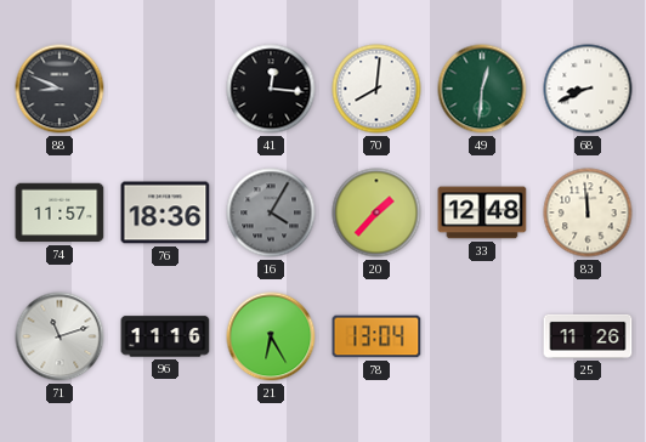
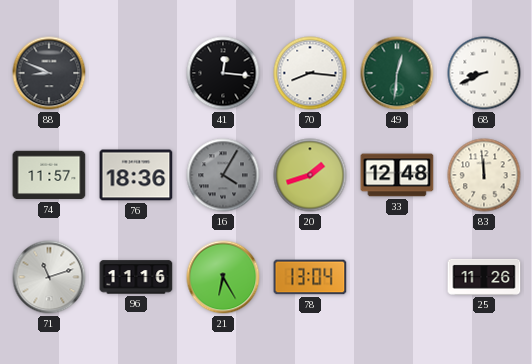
70: 8:01 -> 8:16 (310, 73)
20: 1:37 -> 1:42 (310, 175)
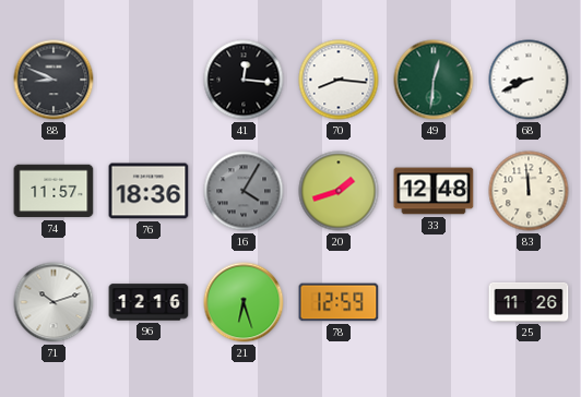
71: 11:12 -> 10:12 (54, 302)
96: 11:16 -> 12:16 (149, 302)
21: 6:25 -> 6:27 (244, 302)
78: 13:04 -> 12:59 (339, 302)
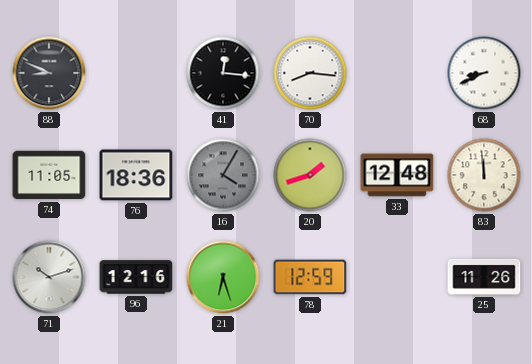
49: 12:31 -> none (434, 80)
74: 11:57 -> 11:05 (49, 175)
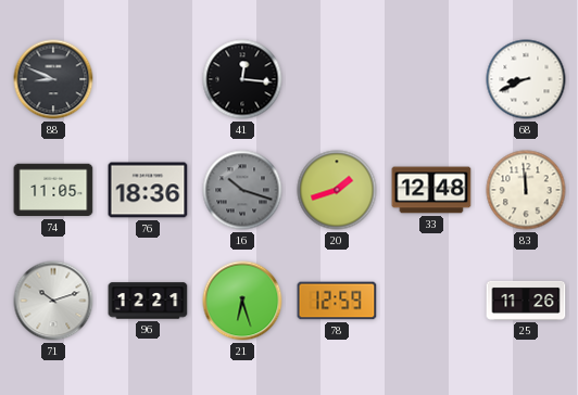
70: 8:16 -> none (310, 73)
16: 4:05 -> 10:18 (242, 190)
96: 12:16 -> 12:21 (148, 301)
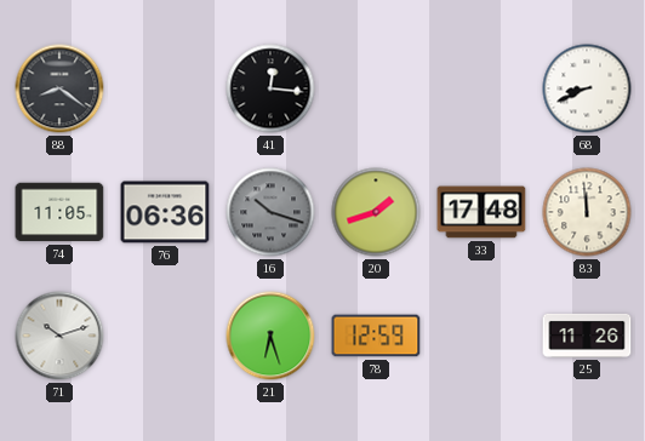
88: 8:49 -> 8:21 (59, 88)
76: 18:36 -> 06:36 (165, 212)
33: 12:48 -> 17:48 (481, 212)
96: 12:21 -> none (148, 301)
